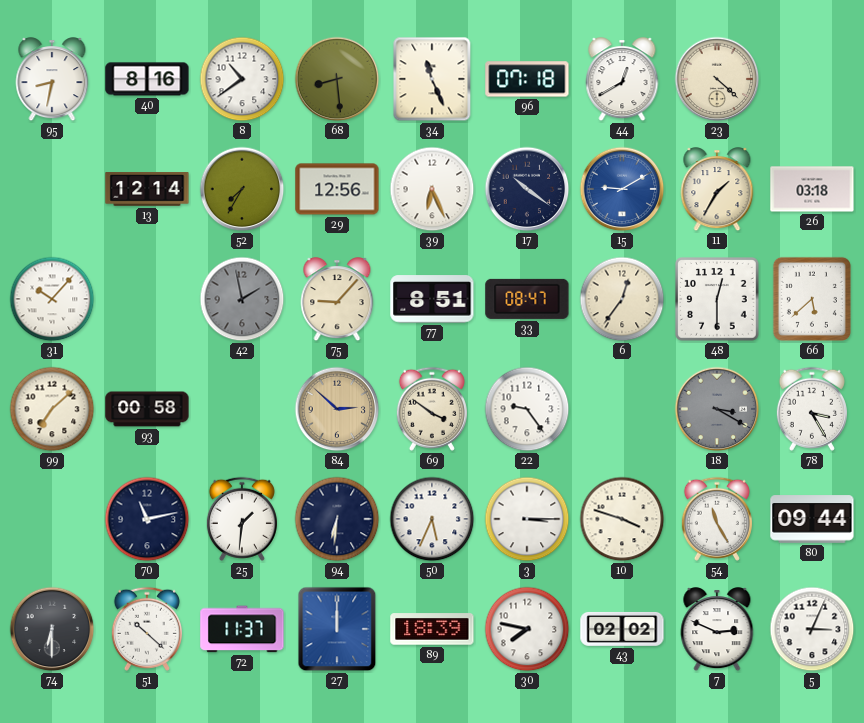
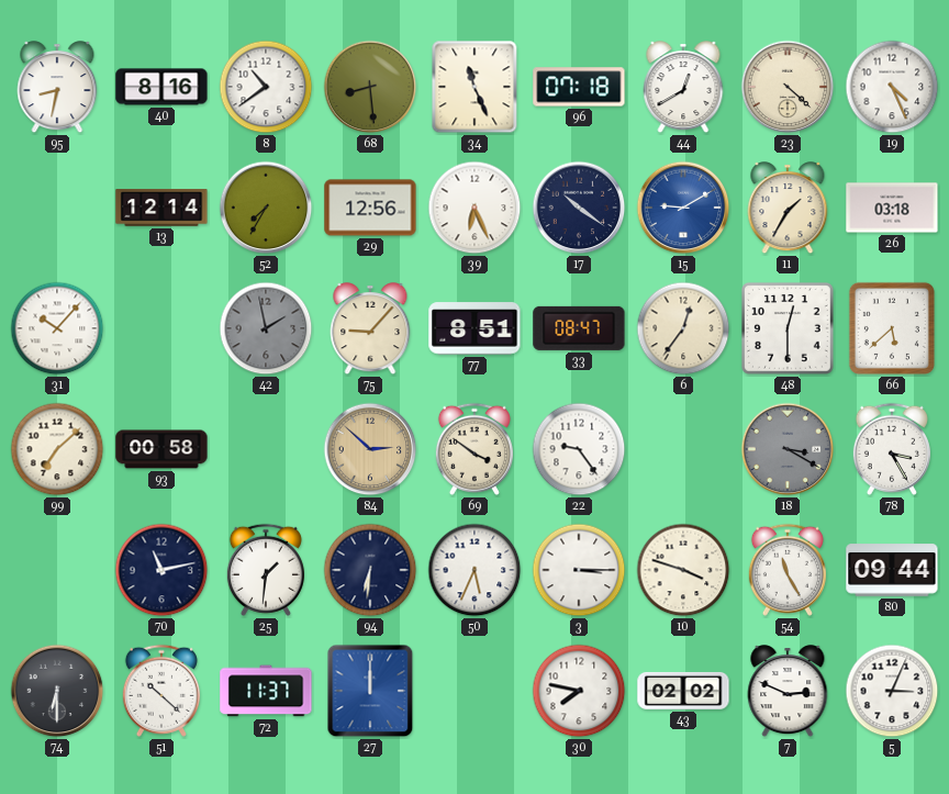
19: none -> 4:26 (892, 87)
89: 18:39 -> none (432, 629)
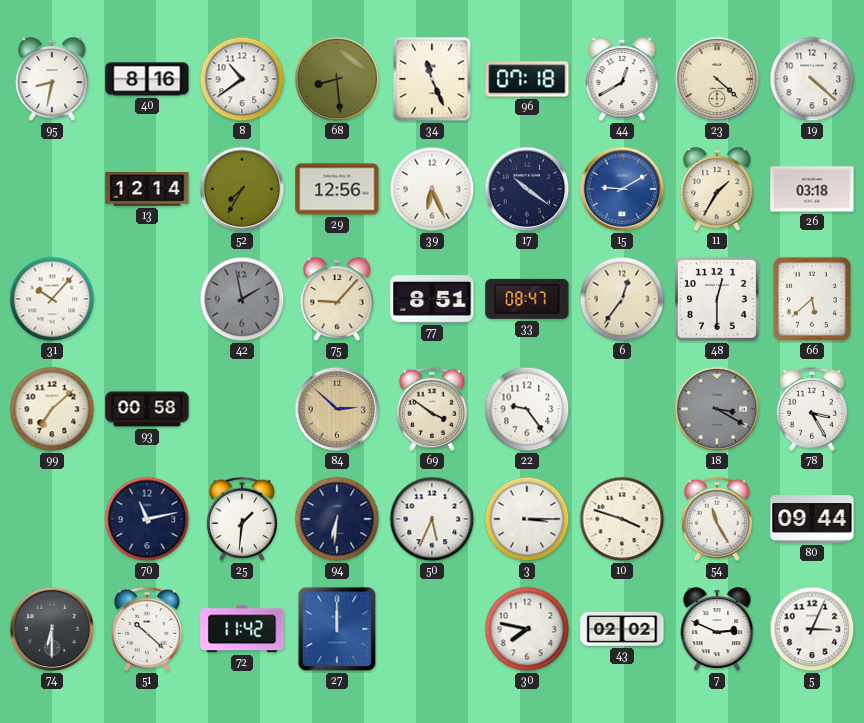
19: 4:26 -> 4:22 (812, 79)
72: 11:37 -> 11:42 (242, 629)
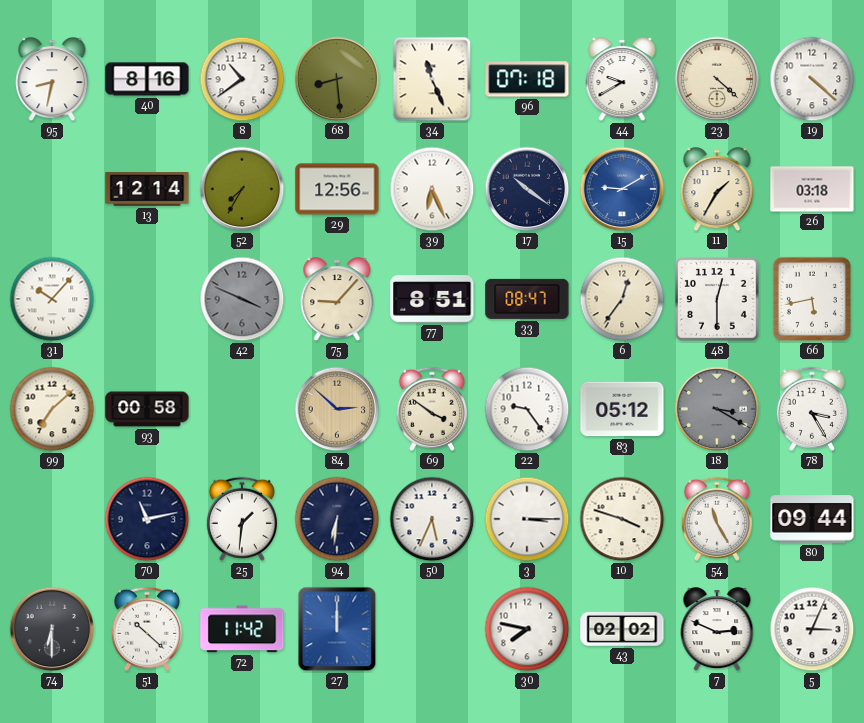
44: 12:40 -> 9:40 (622, 80)
42: 1:58 -> 3:49 (242, 299)
66: 5:38 -> 5:43 (812, 299)
83: none -> 05:12 (622, 409)
